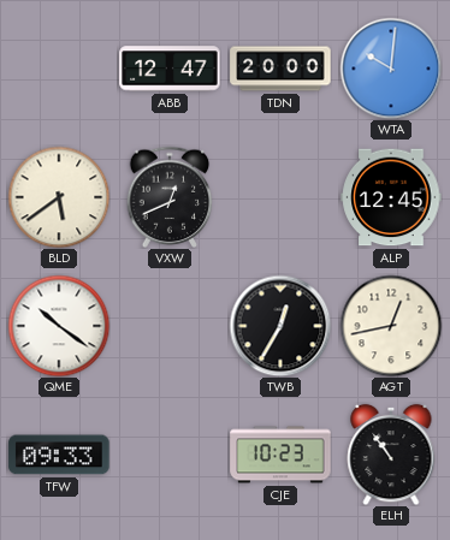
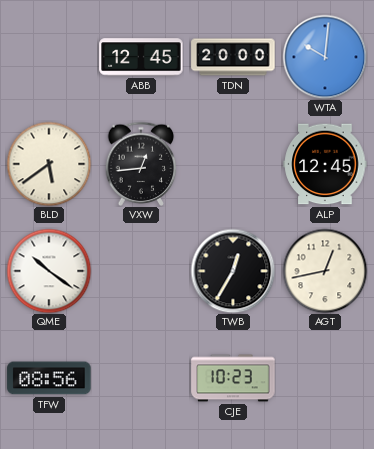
ABB: 12:47 -> 12:45 (141, 57)
VXW: 12:41 -> 12:44 (141, 164)
TFW: 09:33 -> 08:56 (49, 378)
ELH: 10:54 -> none (391, 455)
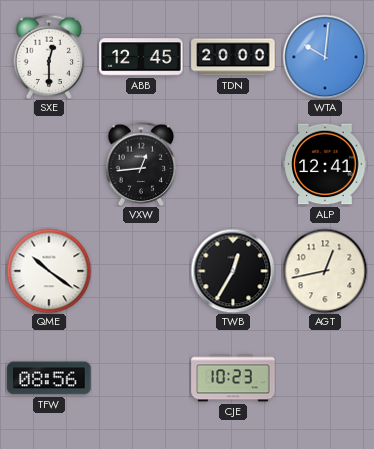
SXE: none -> 12:30 (49, 57)
BLD: 5:39 -> none (49, 164)
ALP: 12:45 -> 12:41 (325, 164)
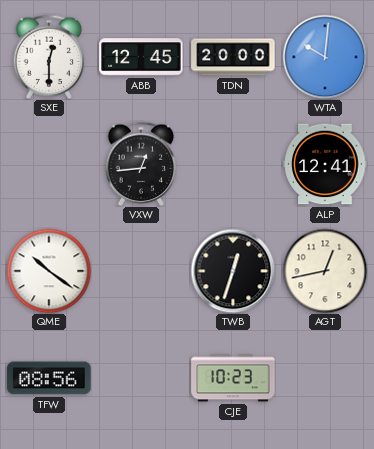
TWB: 12:35 -> 12:33 (233, 271)
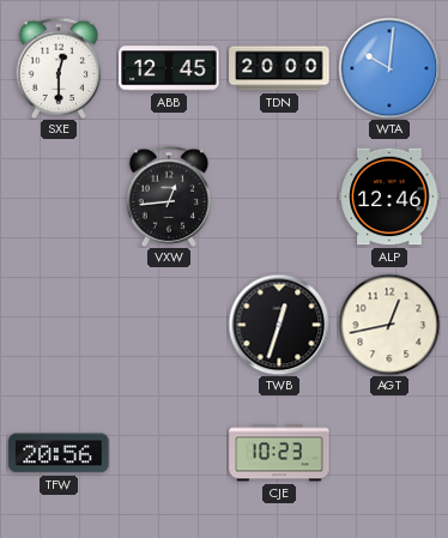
ALP: 12:41 -> 12:46 (389, 197)
QME: 10:21 -> none (49, 271)
TFW: 08:56 -> 20:56 (59, 453)
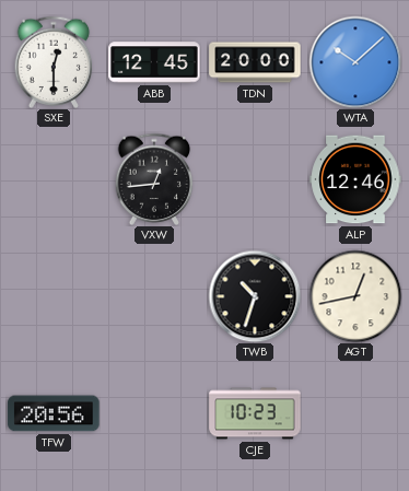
WTA: 10:01 -> 10:08 (355, 62)
TWB: 12:33 -> 10:33 (255, 296)
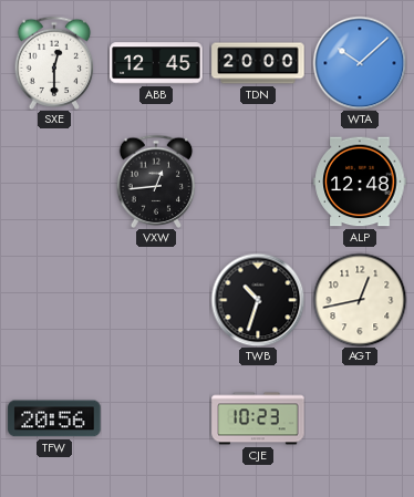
ALP: 12:46 -> 12:48 (360, 182)
